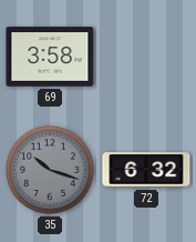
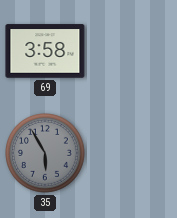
35: 10:18 -> 5:55 (46, 154)
72: 6:32 -> none (146, 170)
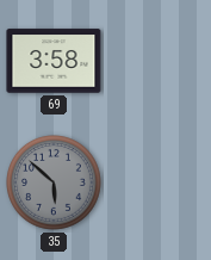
35: 5:55 -> 5:52 (55, 184)
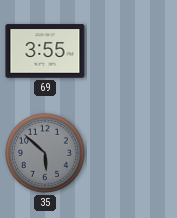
69: 3:58 -> 3:55 (45, 51)
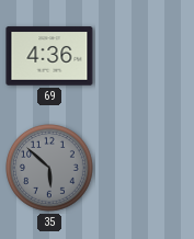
69: 3:55 -> 4:36 (49, 56)
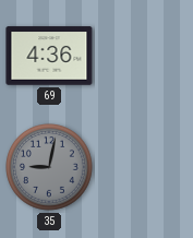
35: 5:52 -> 9:02 (50, 168)
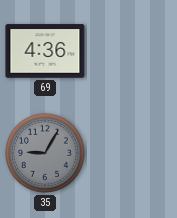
35: 9:02 -> 9:05 (46, 154)
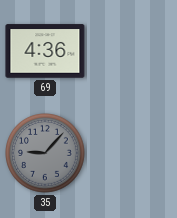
35: 9:05 -> 9:07 (46, 154)
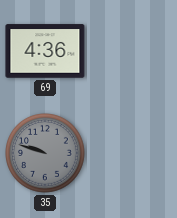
35: 9:07 -> 9:48 (46, 154)
